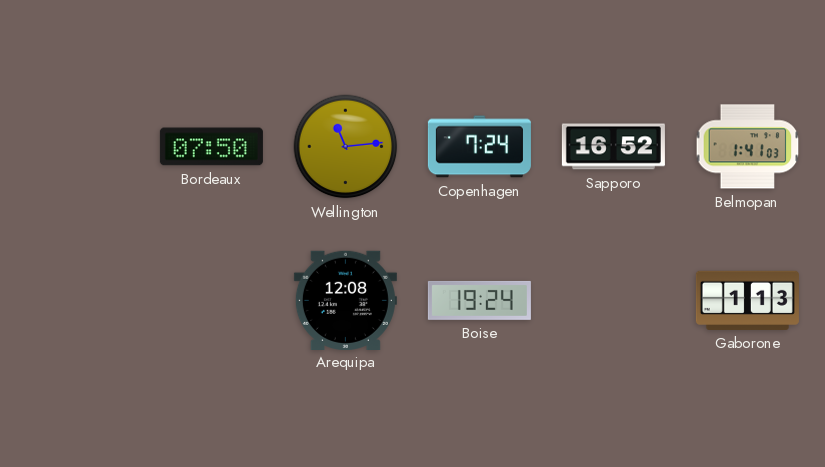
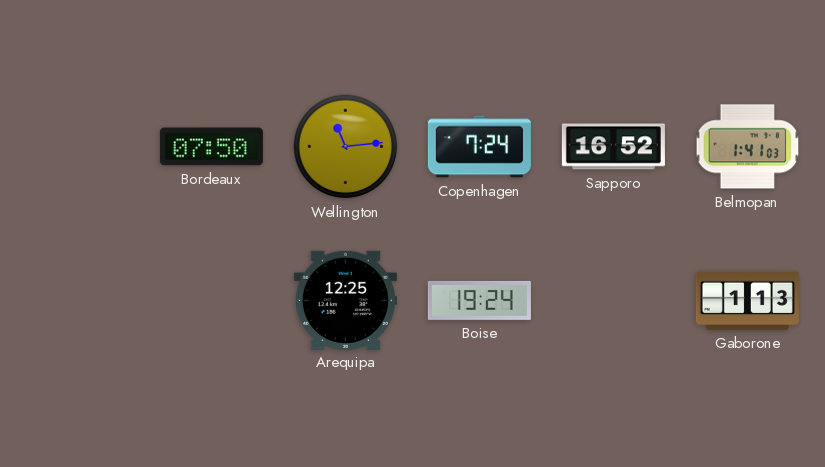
Arequipa: 12:08 -> 12:25 (345, 300)
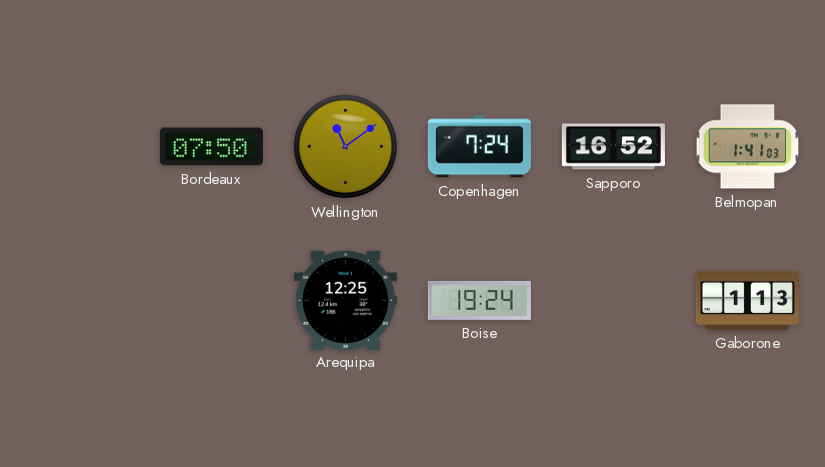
Wellington: 11:14 -> 11:09 (346, 147)
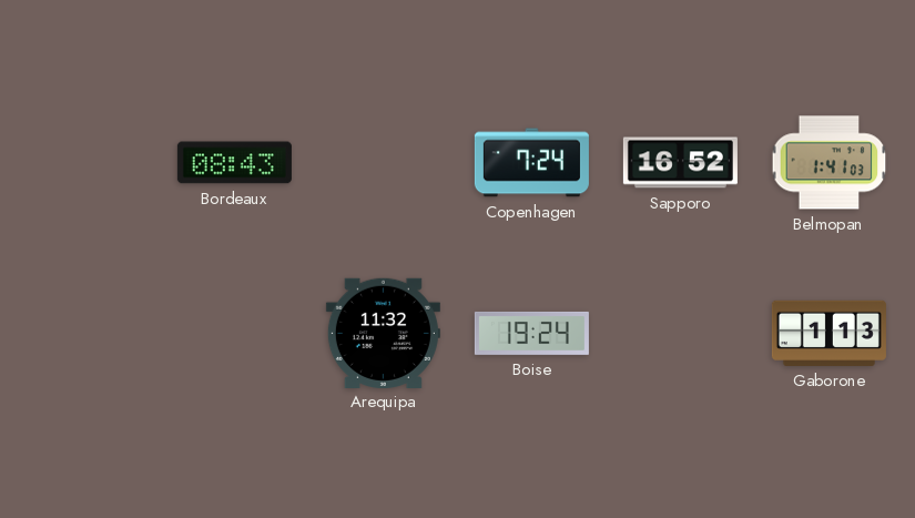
Bordeaux: 07:50 -> 08:43 (234, 163)
Wellington: 11:09 -> none (346, 147)
Arequipa: 12:25 -> 11:32 (383, 333)
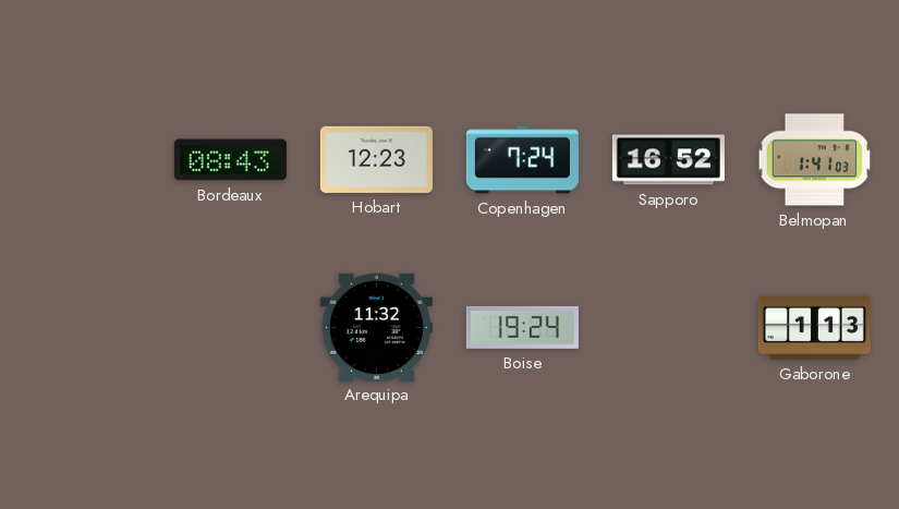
Hobart: none -> 12:23 (376, 159)
